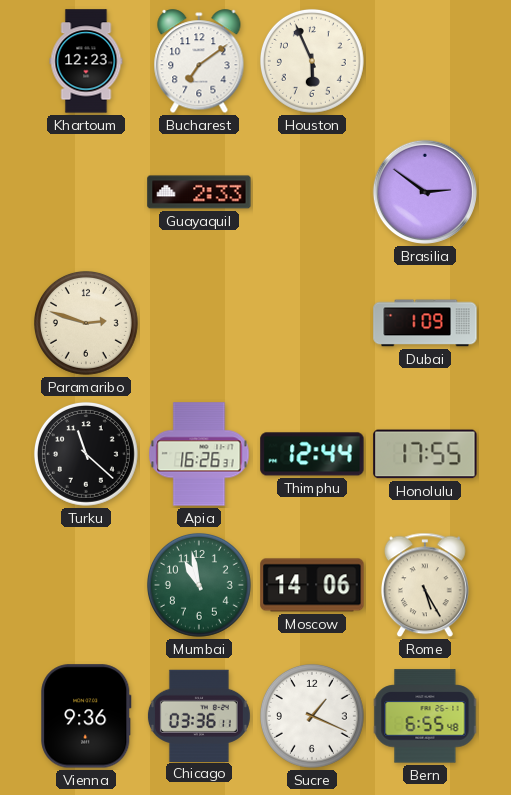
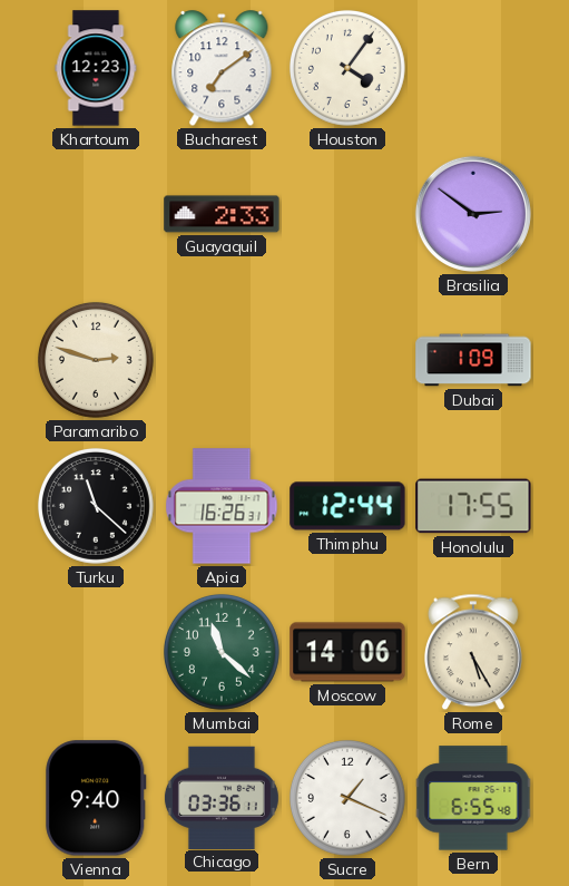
Houston: 5:56 -> 4:06 (347, 68)
Mumbai: 10:58 -> 11:22 (222, 652)
Vienna: 9:36 -> 9:40 (96, 798)
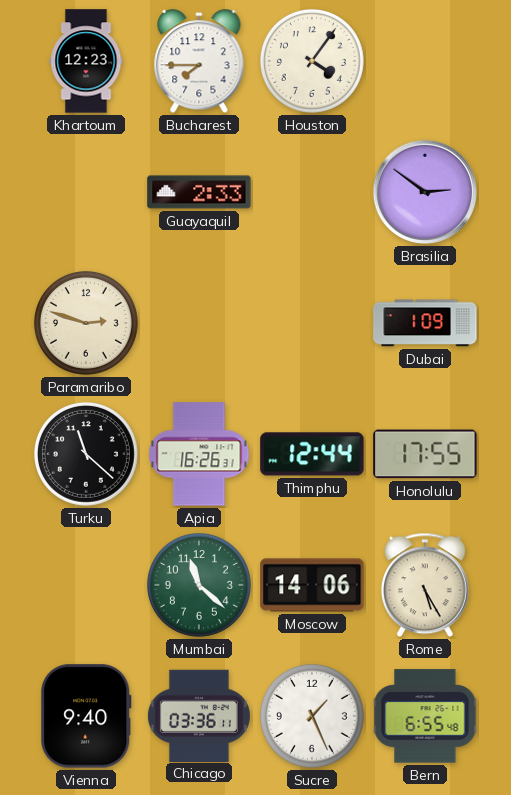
Bucharest: 7:09 -> 7:45 (199, 62)
Sucre: 1:19 -> 1:26 (312, 716)
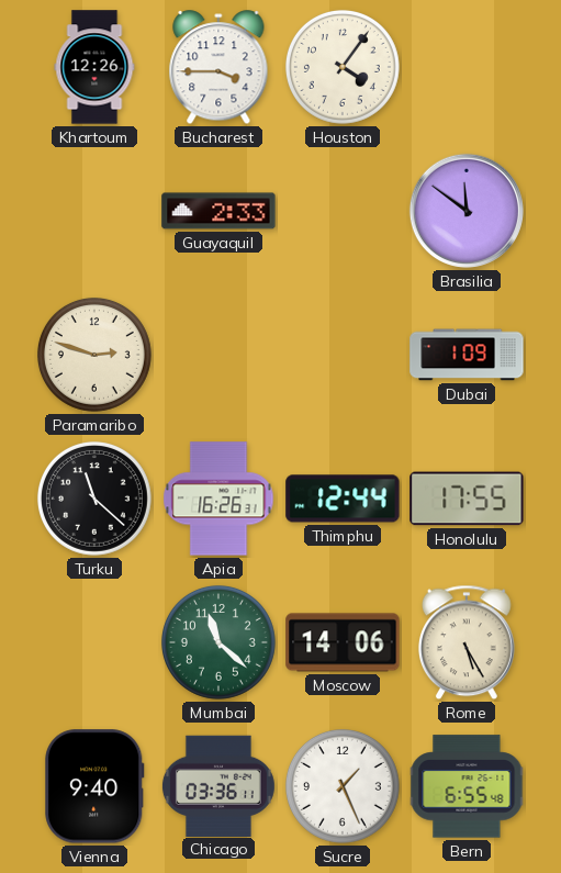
Khartoum: 12:23 -> 12:26 (94, 67)
Bucharest: 7:45 -> 3:45 (218, 68)
Brasilia: 2:51 -> 11:51 (467, 211)
